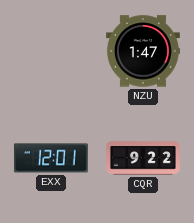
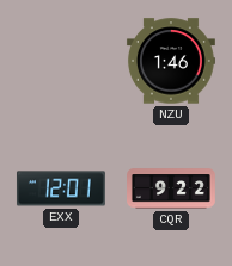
NZU: 1:47 -> 1:46 (171, 61)
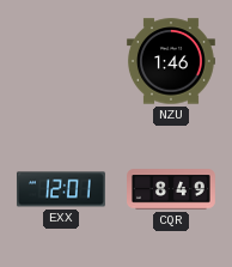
CQR: 9:22 -> 8:49 (172, 189)
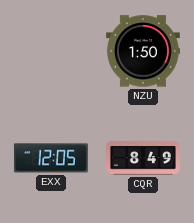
NZU: 1:46 -> 1:50 (143, 51)
EXX: 12:01 -> 12:05 (51, 158)
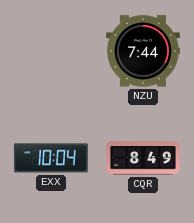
NZU: 1:50 -> 7:44 (143, 51)
EXX: 12:05 -> 10:04 (51, 158)
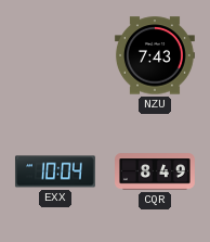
NZU: 7:44 -> 7:43 (155, 55)
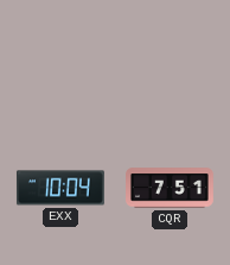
NZU: 7:43 -> none (155, 55)
CQR: 8:49 -> 7:51 (171, 188)
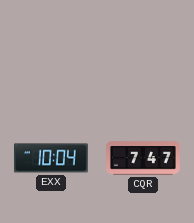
CQR: 7:51 -> 7:47 (144, 158)
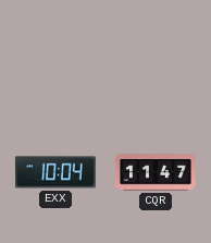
CQR: 7:47 -> 11:47 (157, 172)
